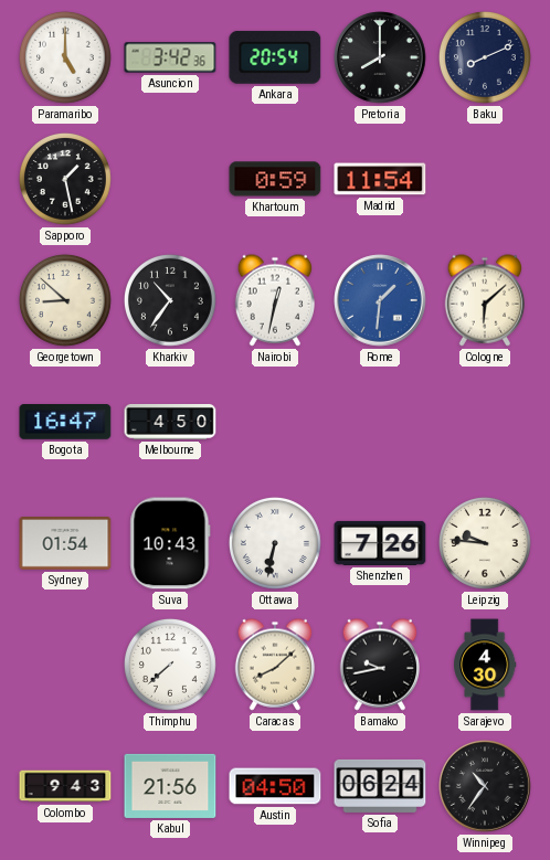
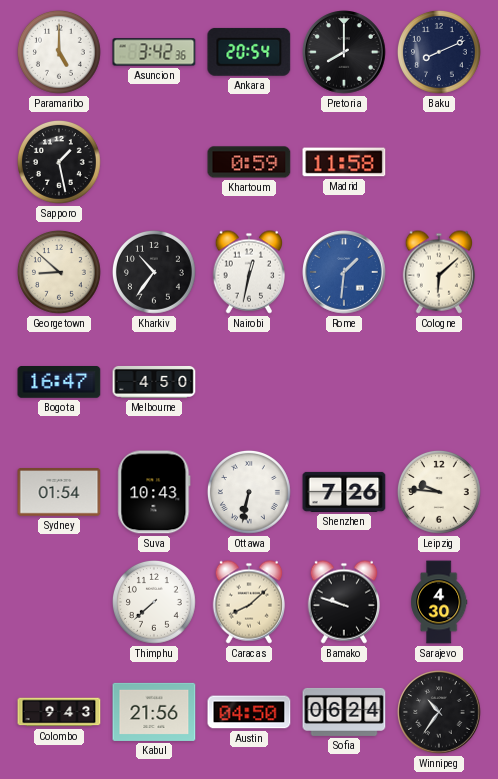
Madrid: 11:54 -> 11:58 (344, 162)
Bamako: 9:43 -> 9:48 (343, 602)
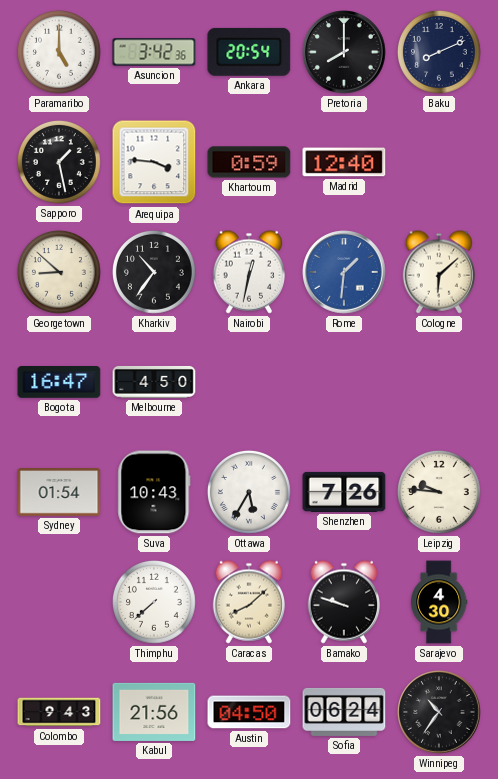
Arequipa: none -> 3:46 (154, 162)
Madrid: 11:58 -> 12:40 (344, 162)
Ottawa: 6:32 -> 5:35 (249, 492)
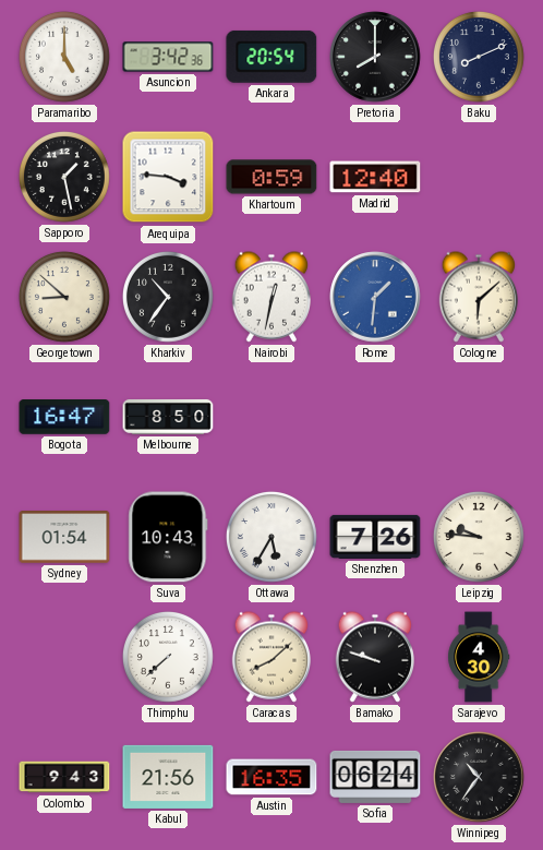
Melbourne: 4:50 -> 8:50 (168, 417)
Austin: 04:50 -> 16:35 (271, 777)
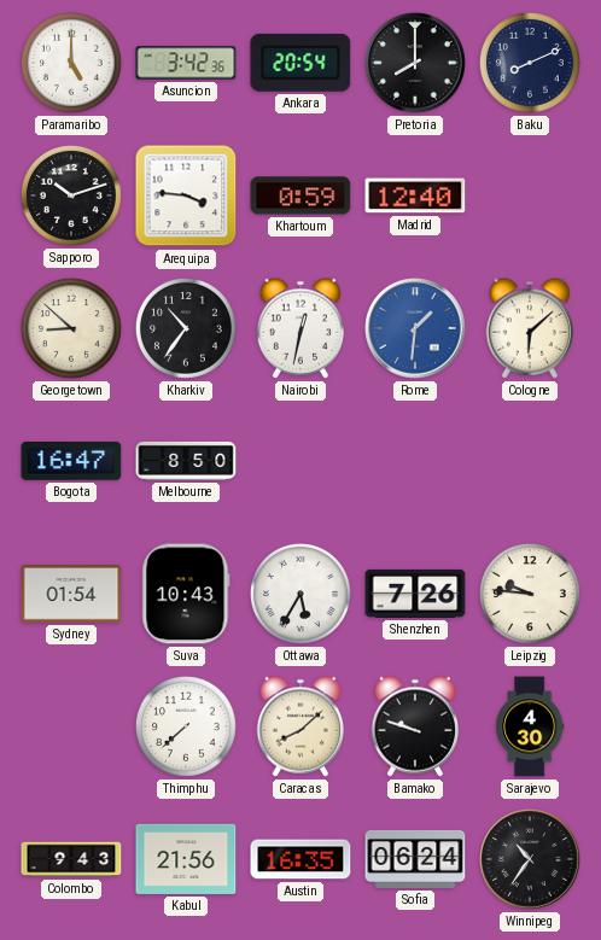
Sapporo: 1:28 -> 10:12 (71, 195)
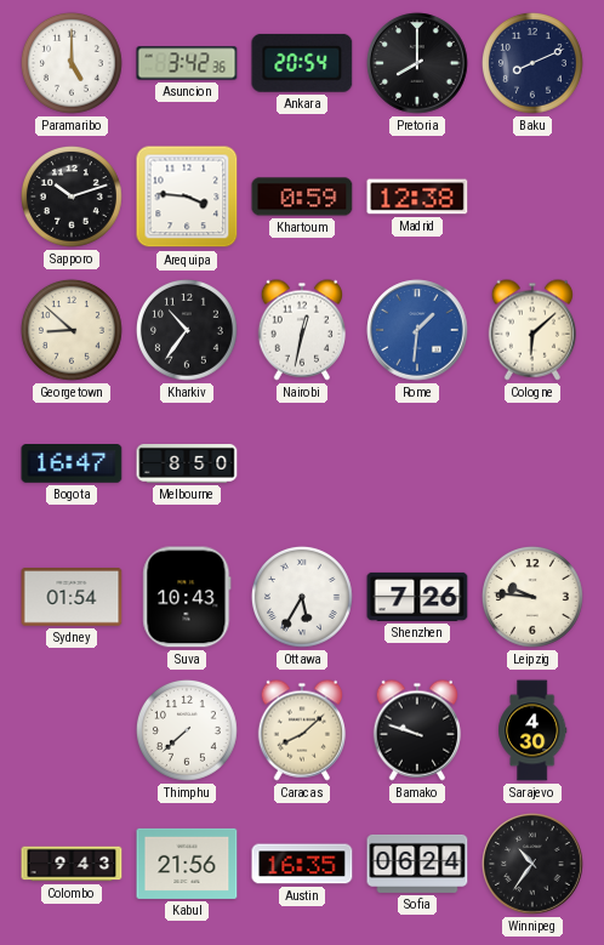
Madrid: 12:40 -> 12:38 (417, 197)
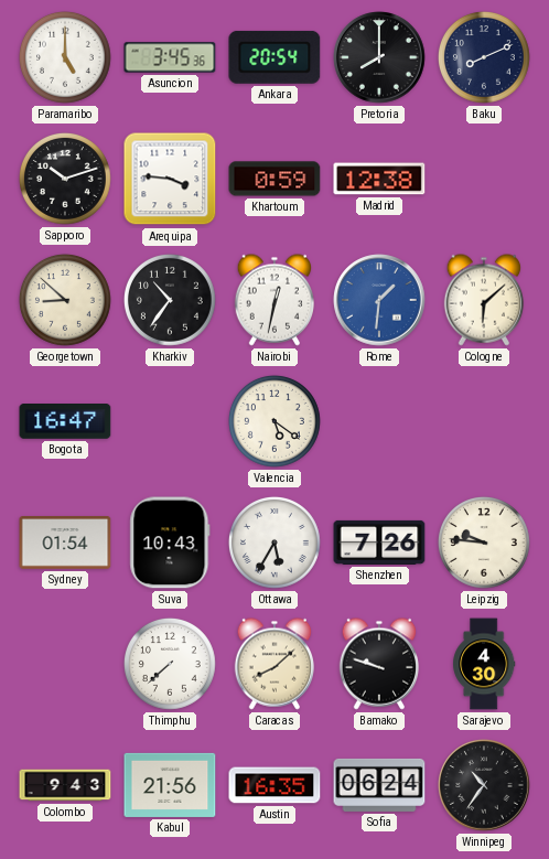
Asuncion: 3:42 -> 3:45 (170, 57)
Melbourne: 8:50 -> none (187, 463)
Valencia: none -> 5:21 (274, 421)
